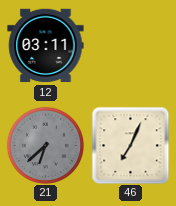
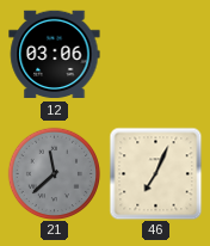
12: 03:11 -> 03:06 (55, 55)
21: 6:38 -> 11:38 (54, 173)
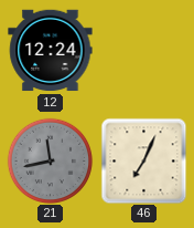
12: 03:06 -> 12:24 (51, 51)
21: 11:38 -> 11:43 (50, 160)
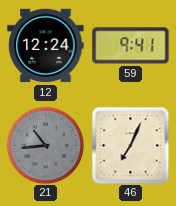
59: none -> 9:41 (131, 46)
21: 11:43 -> 10:44 (45, 145)
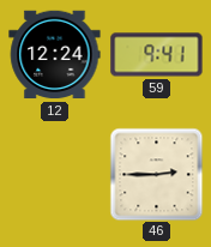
21: 10:44 -> none (45, 145)
46: 7:04 -> 2:45 (156, 174)
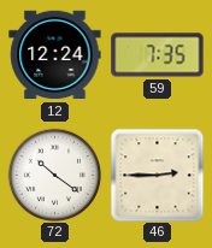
59: 9:41 -> 7:35 (158, 55)
72: none -> 10:21 (54, 175)
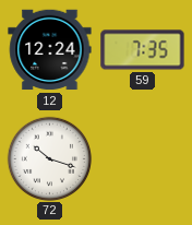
72: 10:21 -> 10:18 (49, 158)
46: 2:45 -> none (157, 175)
